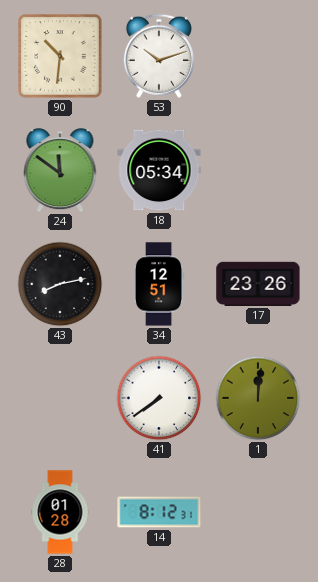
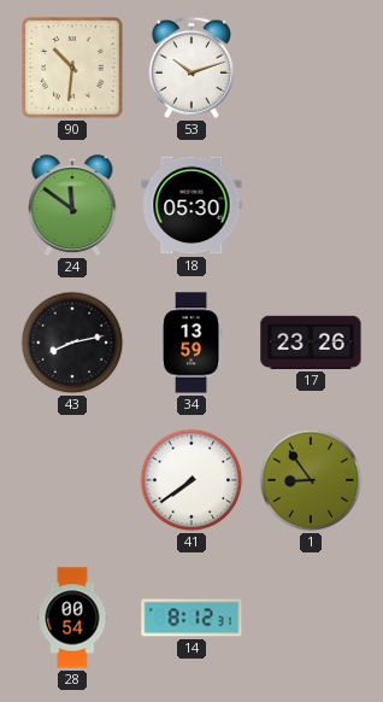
18: 05:34 -> 05:30 (191, 205)
34: 12:51 -> 13:59 (191, 343)
1: 12:01 -> 8:54 (311, 480)
28: 01:28 -> 00:54 (72, 618)
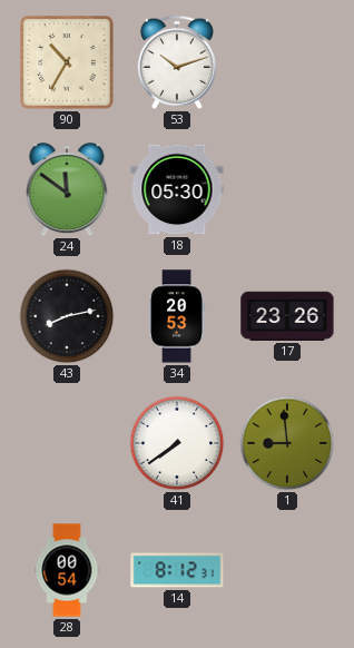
90: 10:31 -> 10:35 (67, 62)
34: 13:59 -> 20:53 (177, 316)
1: 8:54 -> 8:59 (287, 443)
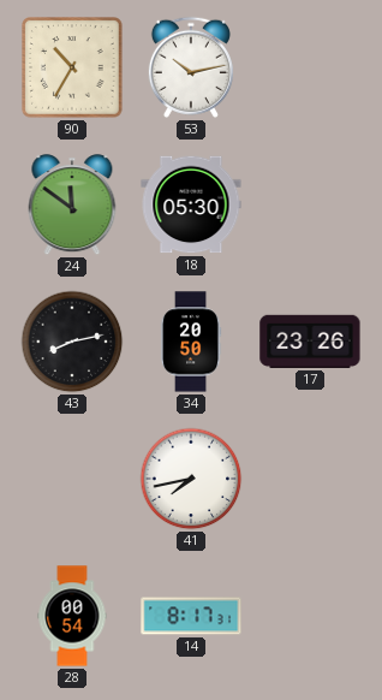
53: 10:12 -> 10:13 (191, 67)
34: 20:53 -> 20:50 (191, 342)
41: 7:39 -> 7:43 (191, 479)
1: 8:59 -> none (287, 443)
14: 8:12 -> 8:17 (191, 616)
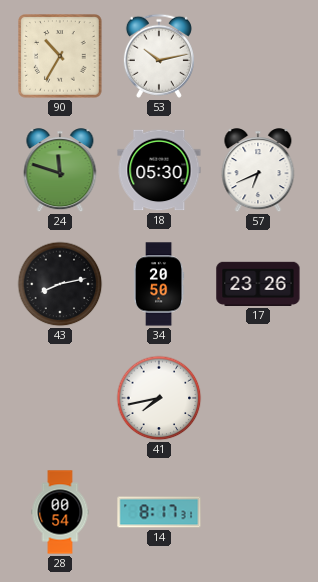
24: 11:51 -> 11:48 (60, 171)
57: none -> 6:41 (258, 171)
